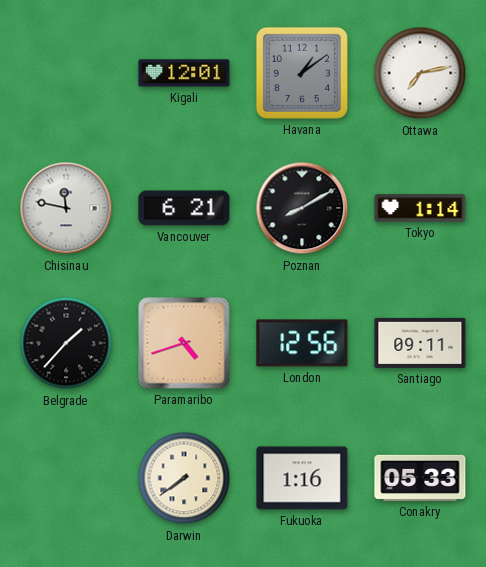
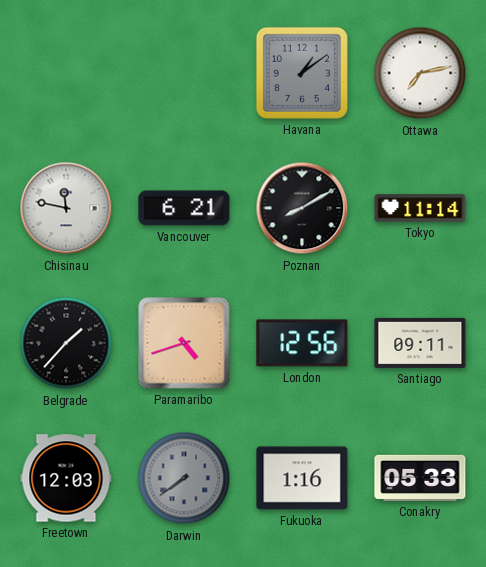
Kigali: 12:01 -> none (184, 73)
Tokyo: 1:14 -> 11:14 (420, 208)
Freetown: none -> 12:03 (66, 478)
Darwin dial: cream -> grey (184, 478)
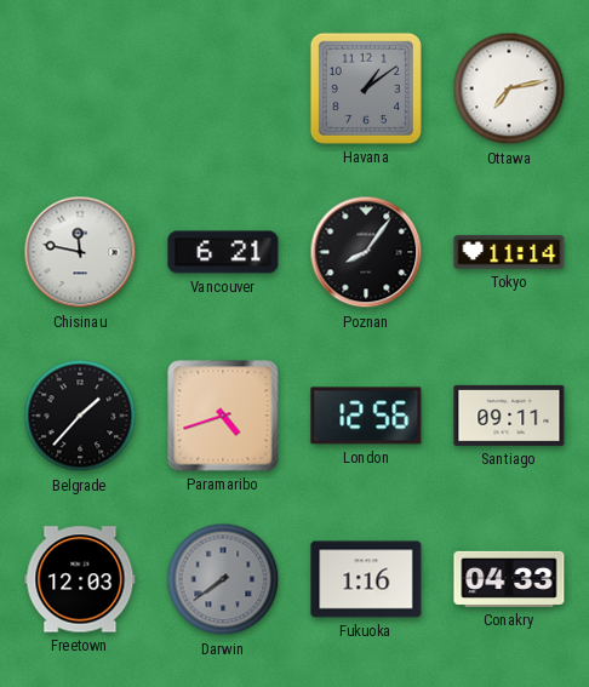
Poznan: 8:10 -> 8:06 (366, 252)
Conakry: 05:33 -> 04:33 (509, 579)
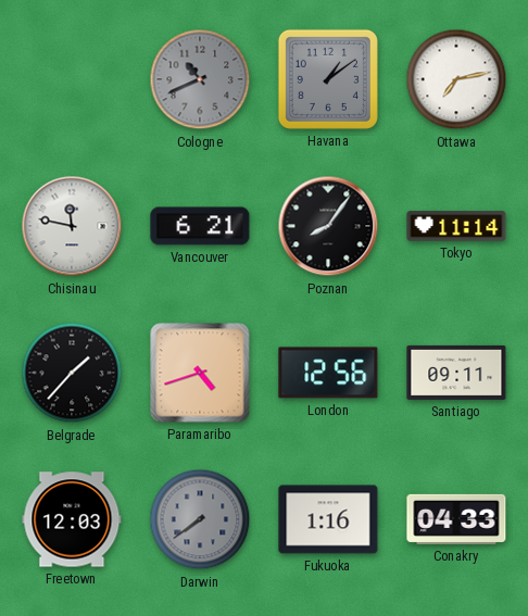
Cologne: none -> 10:41 (200, 79)
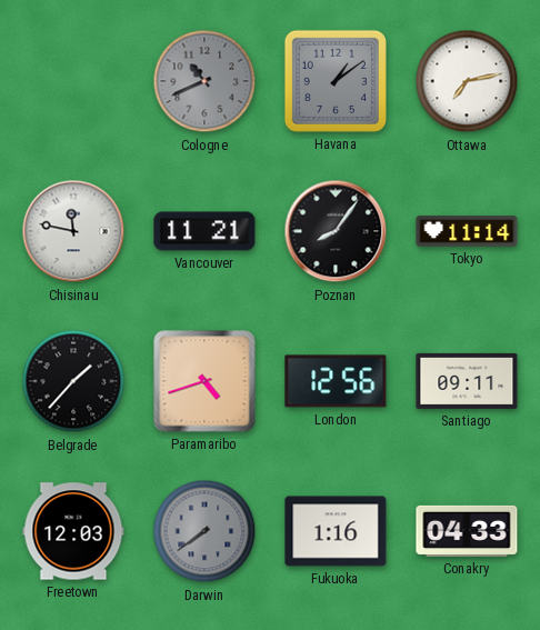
Vancouver: 6:21 -> 11:21 (204, 231)
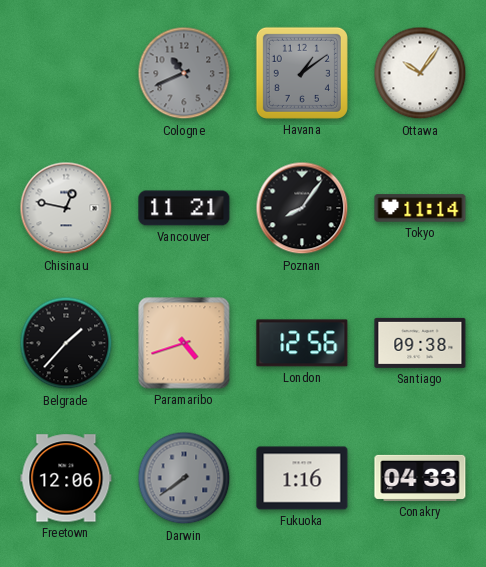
Ottawa: 7:13 -> 10:06 (420, 73)
Chisinau: 11:47 -> 12:47 (66, 208)
Santiago: 09:11 -> 09:38 (420, 343)
Freetown: 12:03 -> 12:06 (66, 478)
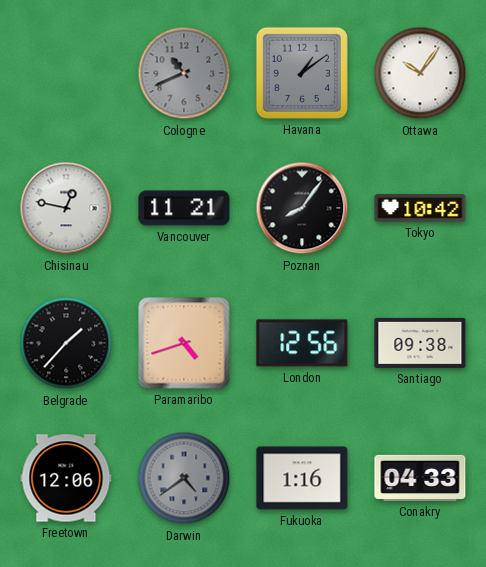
Tokyo: 11:14 -> 10:42 (420, 208)
Darwin: 7:39 -> 4:39 (184, 478)
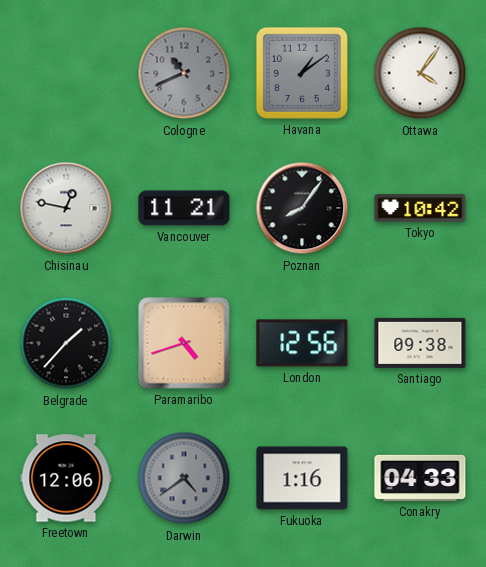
Ottawa: 10:06 -> 4:06 (420, 73)
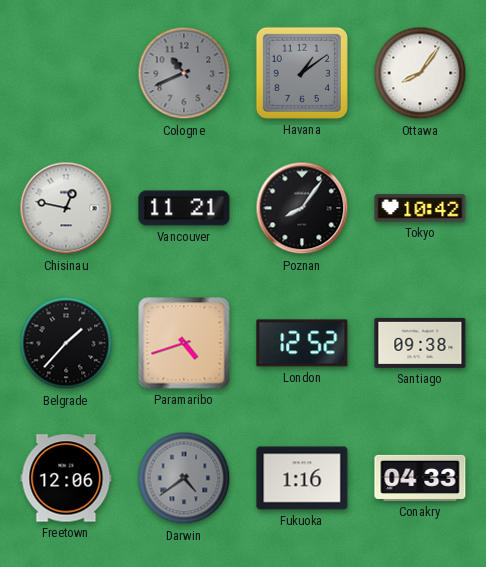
Ottawa: 4:06 -> 8:06 (420, 73)
London: 12:56 -> 12:52 (302, 343)
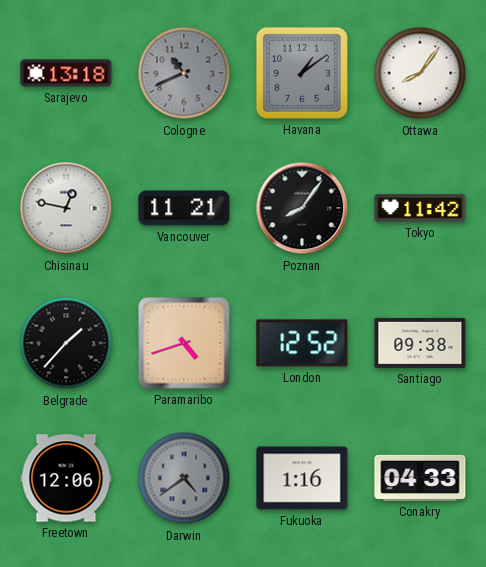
Sarajevo: none -> 13:18 (66, 73)
Tokyo: 10:42 -> 11:42 (420, 208)
